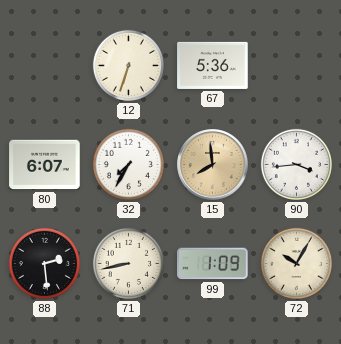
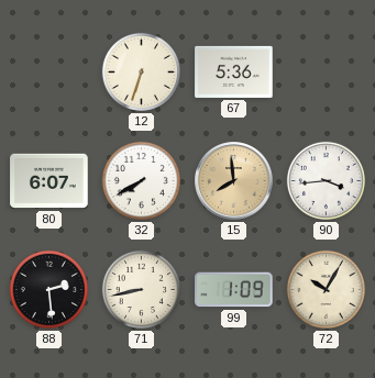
32: 7:35 -> 7:40 (141, 180)
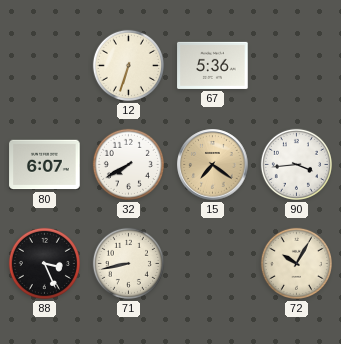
15: 7:59 -> 7:21 (213, 165)
88: 2:29 -> 3:26 (44, 263)
99: 1:09 -> none (234, 290)
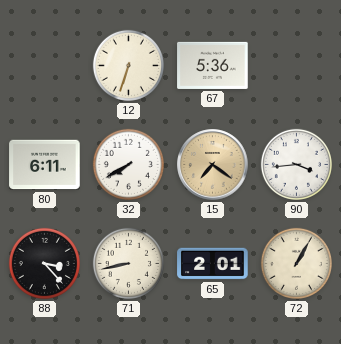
80: 6:07 -> 6:11 (45, 165)
88: 3:26 -> 3:23 (44, 263)
65: none -> 2:01 (213, 264)
72: 10:05 -> 1:05 (296, 263)
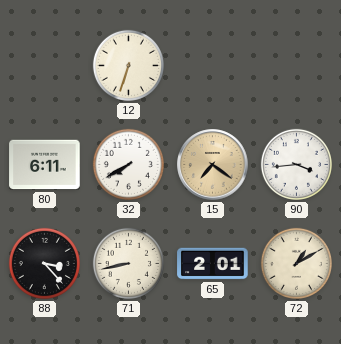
67: 5:36 -> none (213, 65)
72: 1:05 -> 1:10 (296, 263)
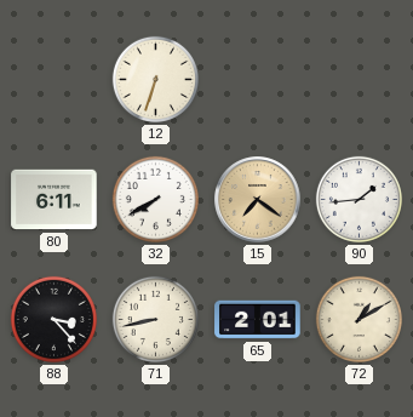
90: 3:44 -> 1:44 (358, 199)
